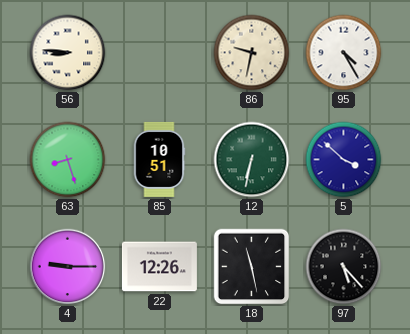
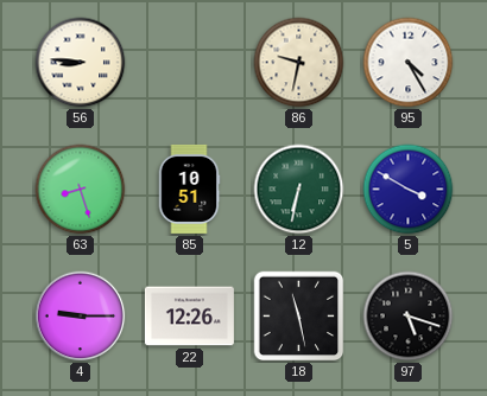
5: 3:52 -> 3:50 (409, 190)
97: 5:23 -> 5:18 (409, 317)
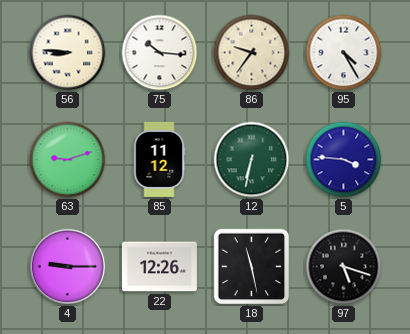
75: none -> 10:16 (160, 53)
86: 9:32 -> 9:36 (252, 53)
63: 8:27 -> 9:12 (68, 160)
85: 10:51 -> 11:12 (159, 159)
5: 3:50 -> 3:46 (344, 160)
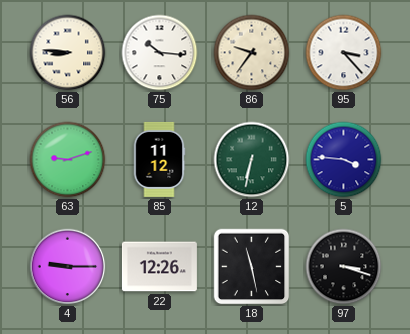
95: 4:25 -> 3:23 (344, 53)
97: 5:18 -> 3:18 (344, 267)
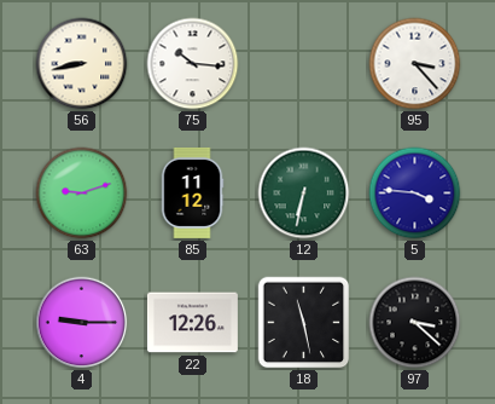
56: 8:46 -> 8:43 (82, 64)
86: 9:36 -> none (252, 53)
97: 3:18 -> 3:22 (415, 323)
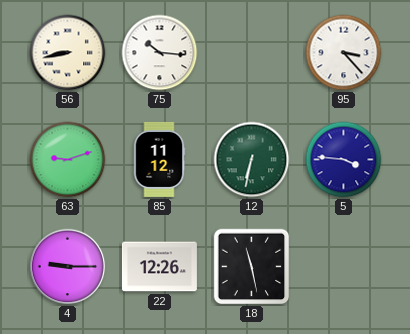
97: 3:22 -> none (415, 323)
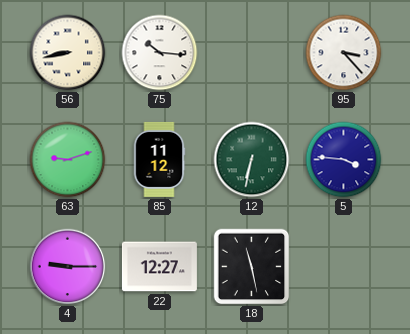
22: 12:26 -> 12:27 (159, 267)
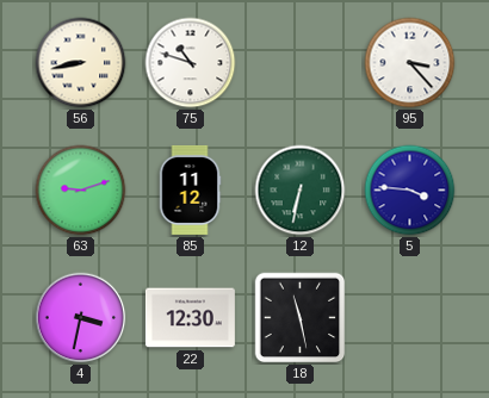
75: 10:16 -> 10:48 (191, 63)
4: 9:15 -> 3:32 (81, 318)
22: 12:27 -> 12:30 (190, 318)
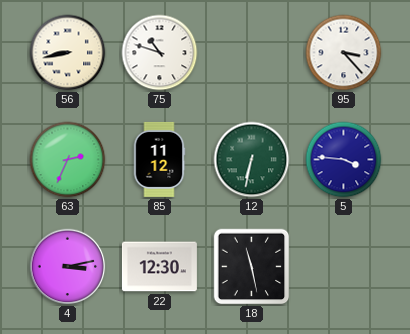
63: 9:12 -> 2:34 (68, 160)
4: 3:32 -> 3:13 (68, 267)
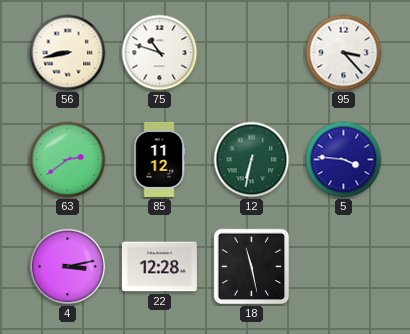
63: 2:34 -> 2:39 (68, 160)
22: 12:30 -> 12:28 (159, 267)
